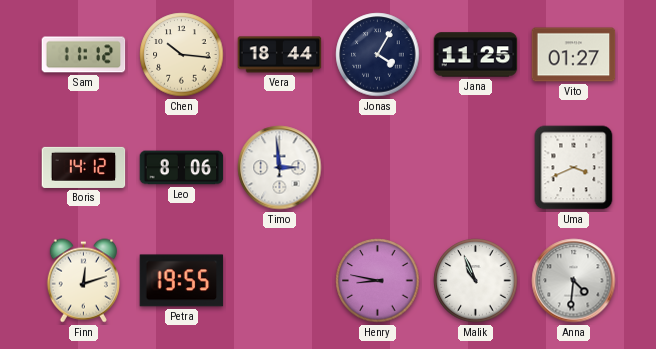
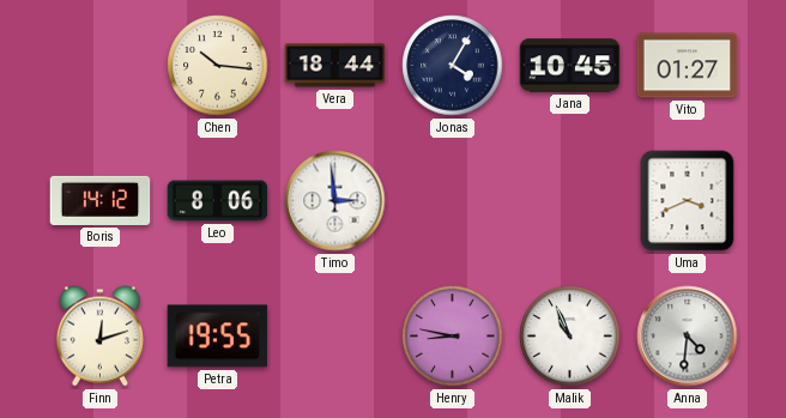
Sam: 11:12 -> none (84, 55)
Jana: 11:25 -> 10:45 (570, 66)
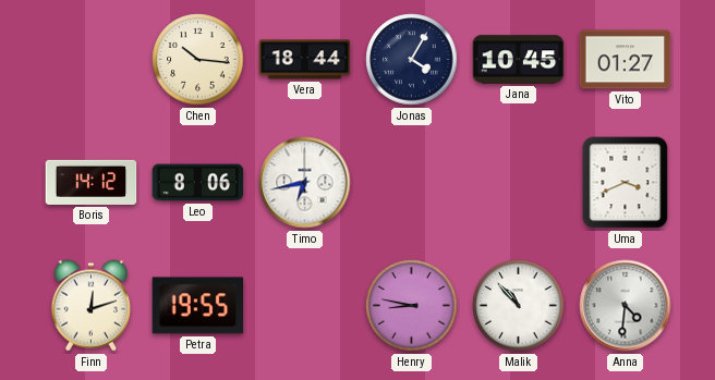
Timo: 2:59 -> 6:43 (305, 183)
Malik: 10:56 -> 10:53 (519, 306)
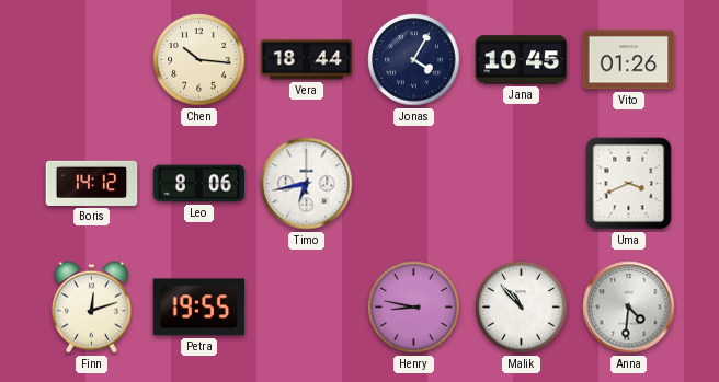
Vito: 01:27 -> 01:26 (629, 60)
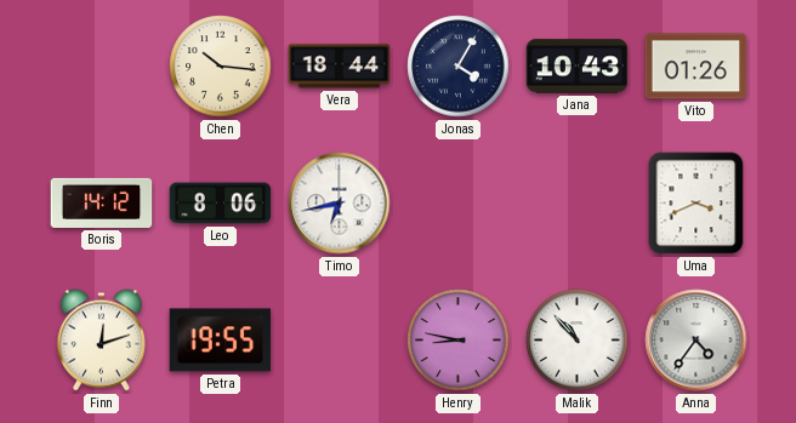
Jana: 10:45 -> 10:43 (578, 67)
Anna: 4:31 -> 4:36 (696, 341)
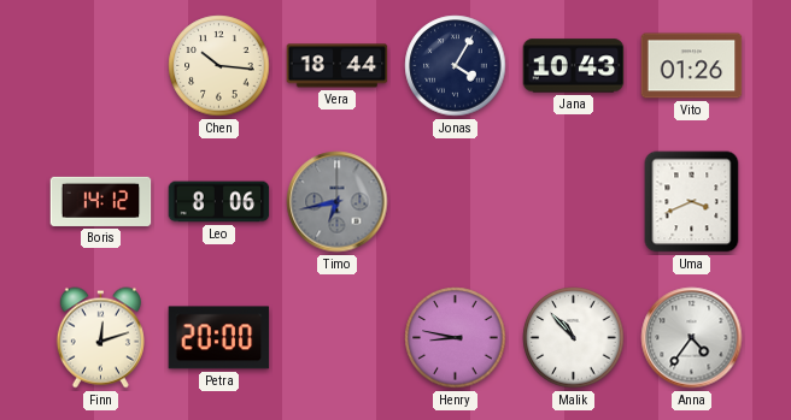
Timo dial: white -> grey (338, 202)
Petra: 19:55 -> 20:00 (219, 338)
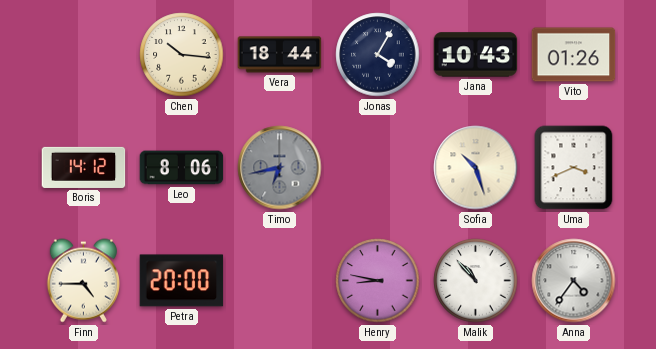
Sofia: none -> 10:27 (476, 168)
Finn: 12:12 -> 4:45 (83, 281)
